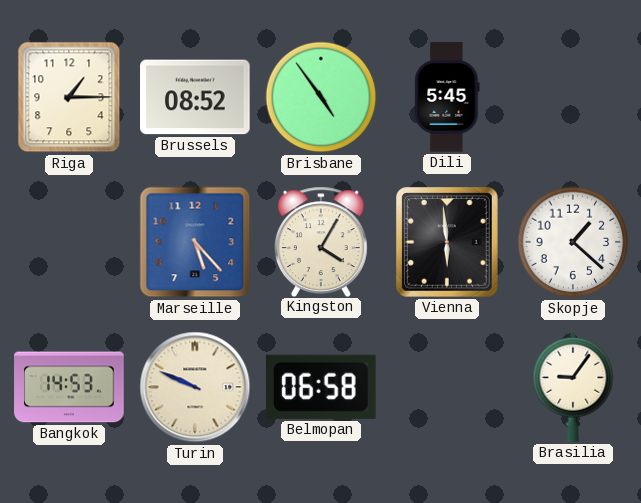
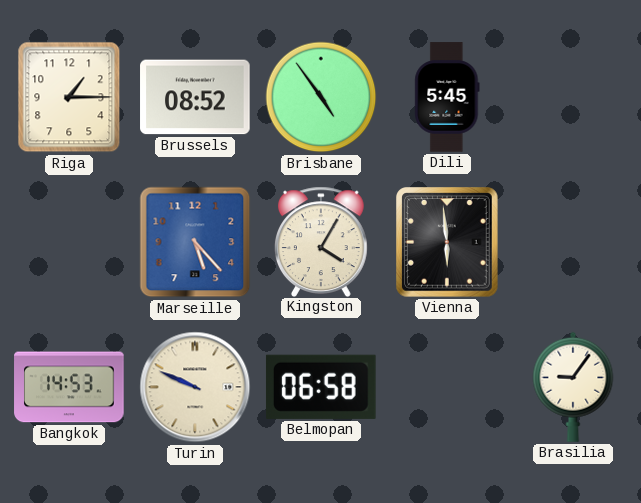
Skopje: 1:22 -> none (573, 242)
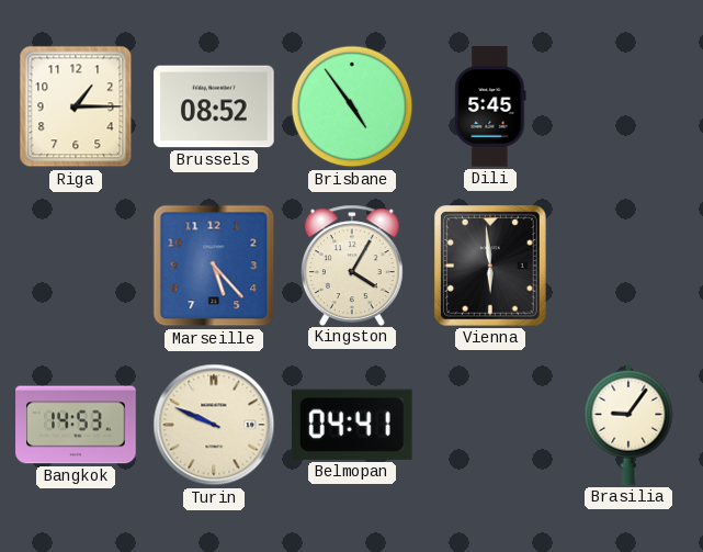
Belmopan: 06:58 -> 04:41 (352, 425)
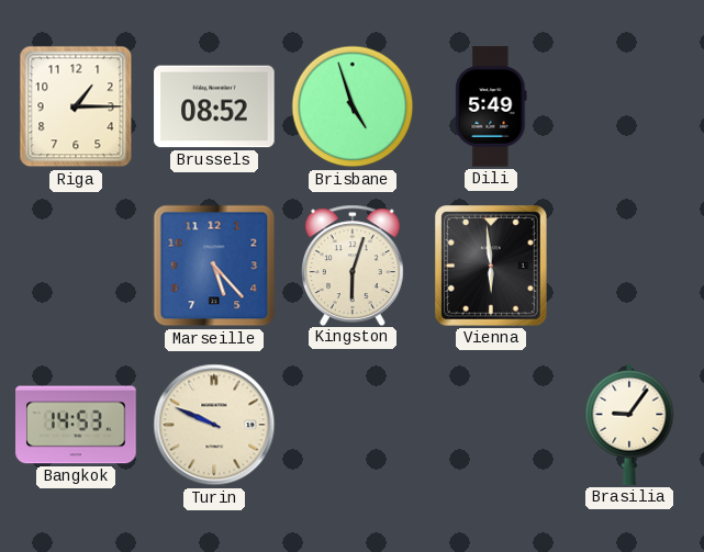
Brisbane: 4:54 -> 4:57 (353, 106)
Dili: 5:45 -> 5:49 (491, 106)
Kingston: 4:05 -> 6:03 (353, 264)
Belmopan: 04:41 -> none (352, 425)
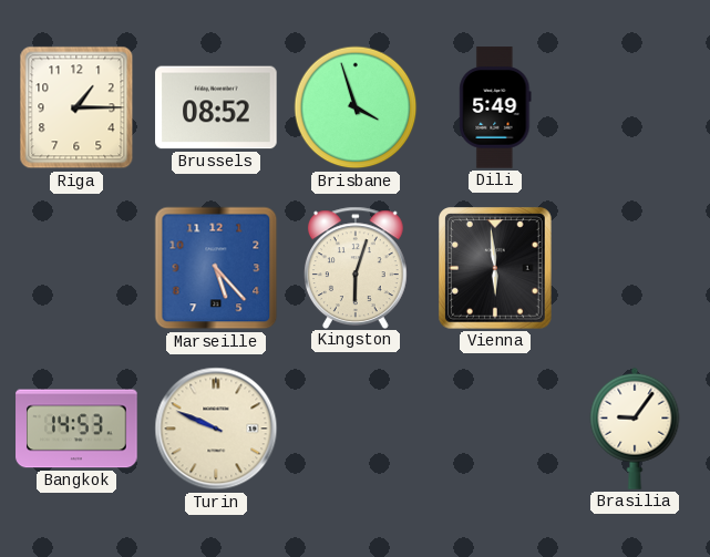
Brisbane: 4:57 -> 3:57 (356, 107)
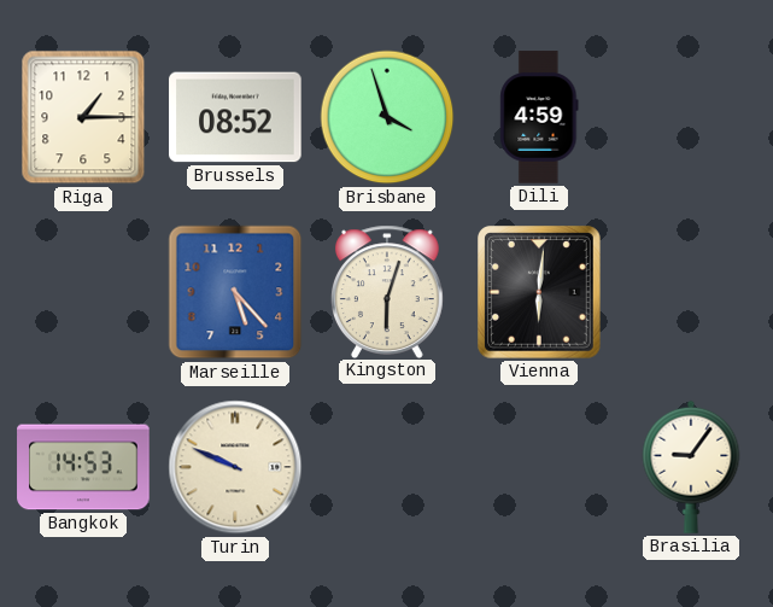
Dili: 5:49 -> 4:59 (539, 117)
Vienna: 5:59 -> 6:01 (540, 292)
